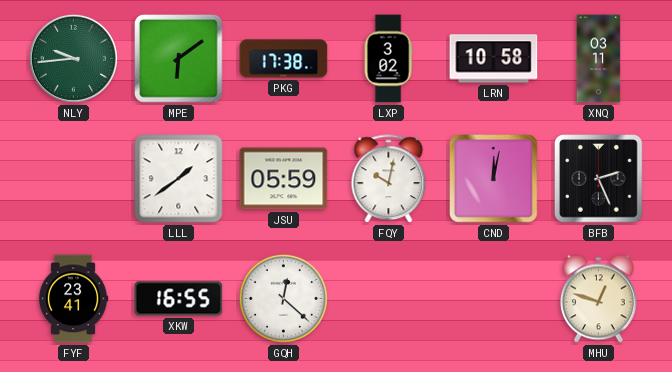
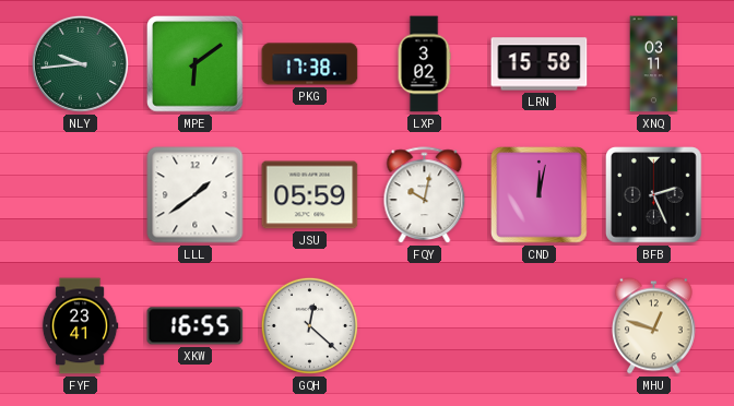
LRN: 10:58 -> 15:58 (540, 64)
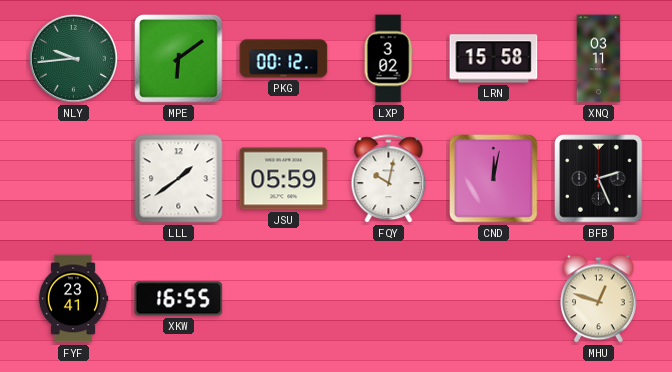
PKG: 17:38 -> 00:12 (284, 59)
GQH: 12:22 -> none (309, 325)
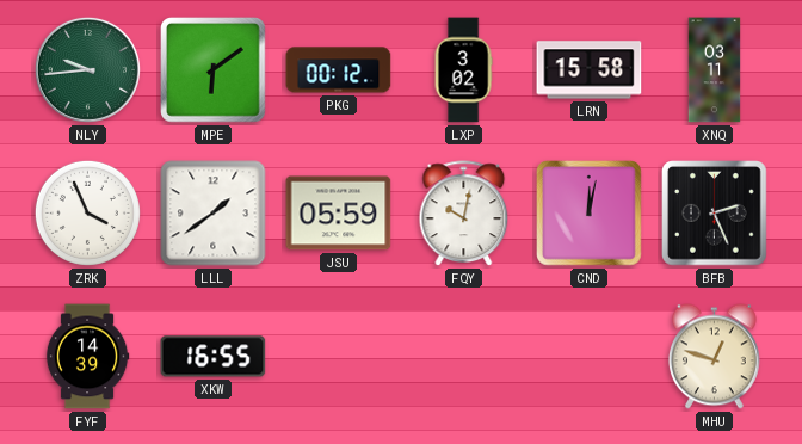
ZRK: none -> 3:56 (87, 212)
FYF: 23:41 -> 14:39 (87, 357)
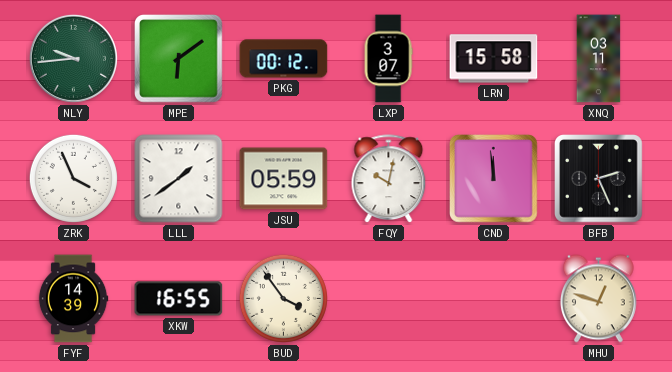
LXP: 3:02 -> 3:07 (388, 59)
CND: 12:02 -> 11:59 (494, 179)
BUD: none -> 3:54 (283, 298)
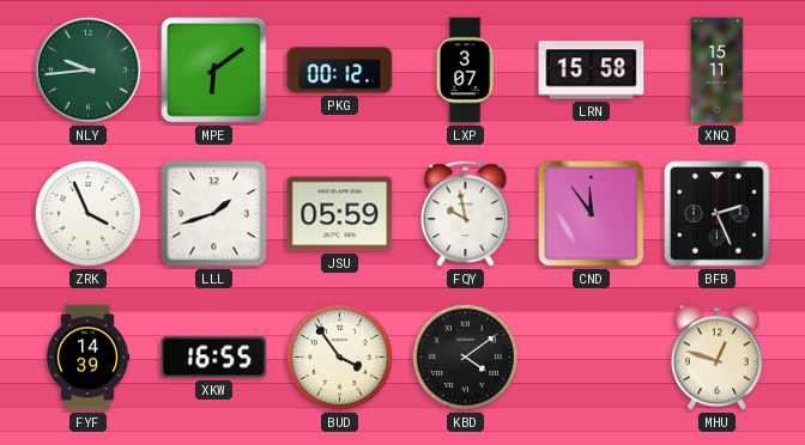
XNQ: 03:11 -> 15:11 (718, 71)
LLL: 1:39 -> 1:42 (214, 214)
FQY: 10:02 -> 9:58 (466, 214)
CND: 11:59 -> 11:54 (592, 214)
KBD: none -> 4:09 (465, 356)
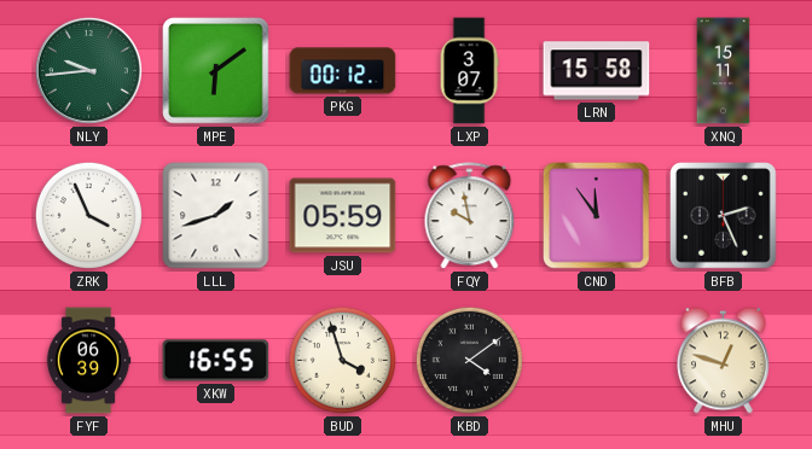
FYF: 14:39 -> 06:39 (88, 361)
BUD: 3:54 -> 3:57 (342, 360)
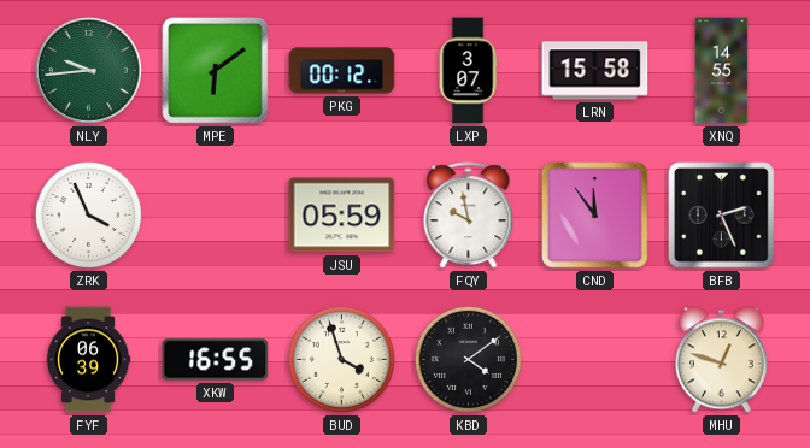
XNQ: 15:11 -> 14:55 (722, 71)
LLL: 1:42 -> none (216, 216)
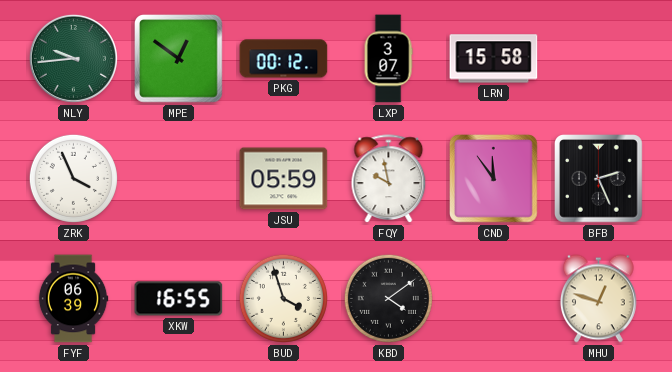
MPE: 6:09 -> 12:51 (179, 59)
XNQ: 14:55 -> none (722, 71)
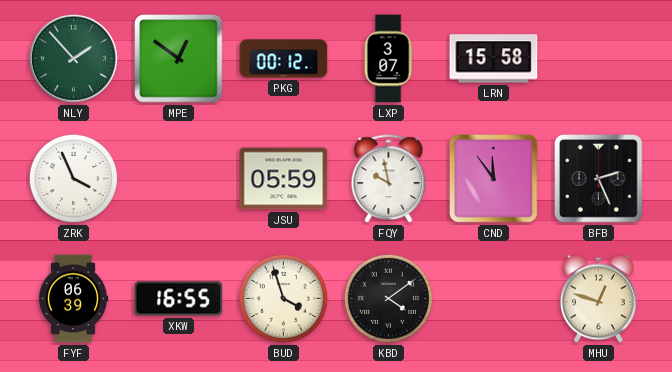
NLY: 9:44 -> 1:53 (73, 58)
